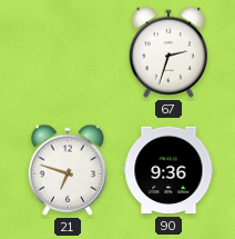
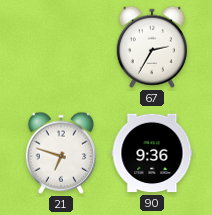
67: 2:33 -> 2:35 (151, 47)
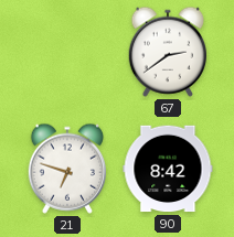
67: 2:35 -> 2:39 (167, 52)
90: 9:36 -> 8:42 (168, 169)
